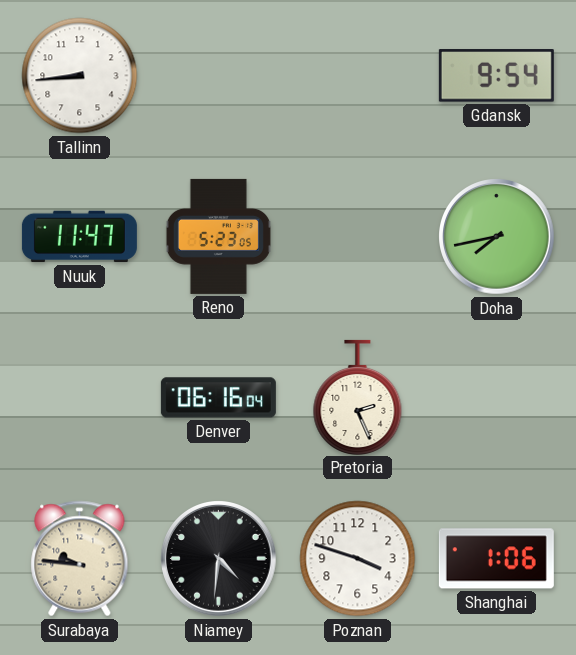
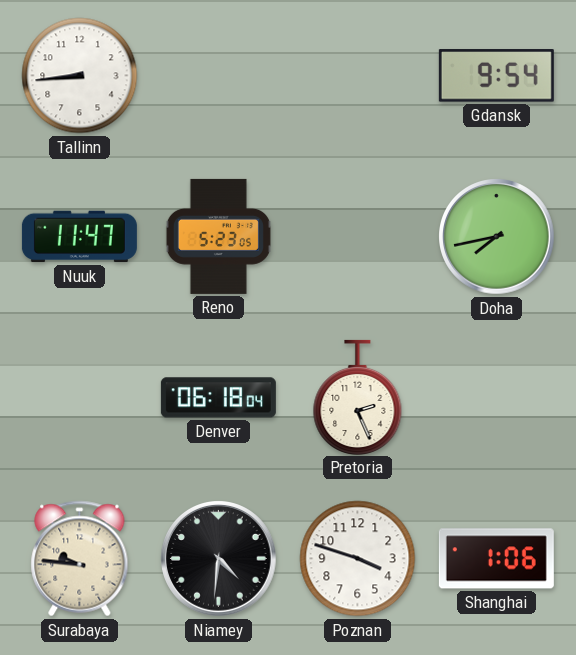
Denver: 06:16 -> 06:18 (218, 398)
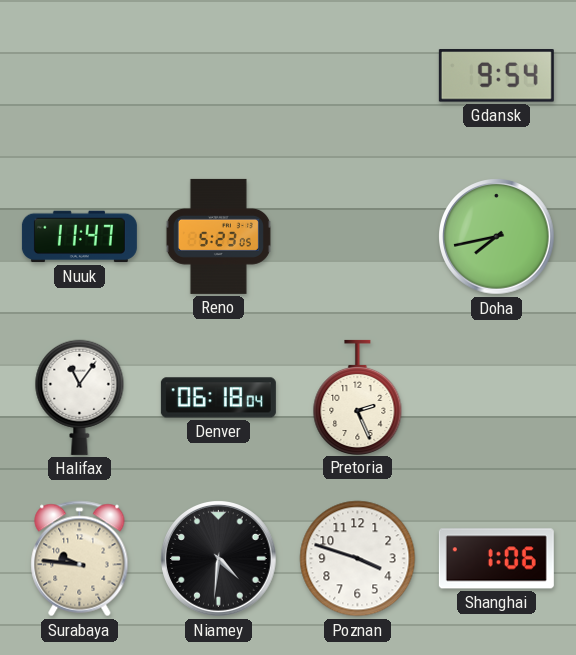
Tallinn: 8:44 -> none (80, 76)
Halifax: none -> 11:06 (80, 397)
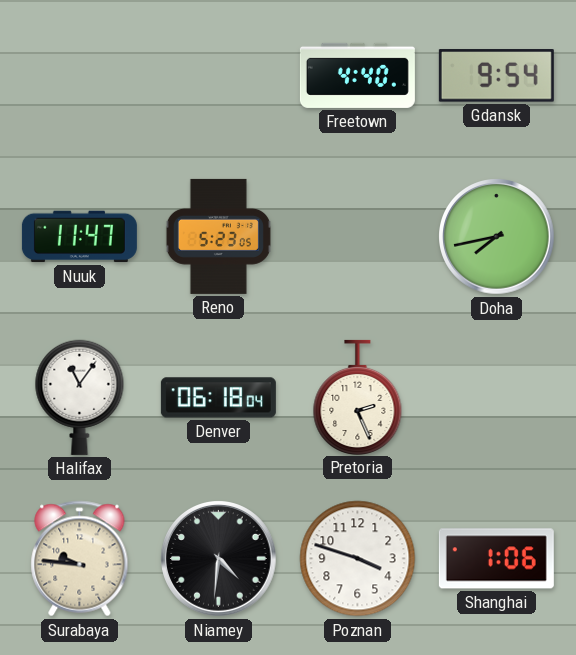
Freetown: none -> 4:40 (357, 75)
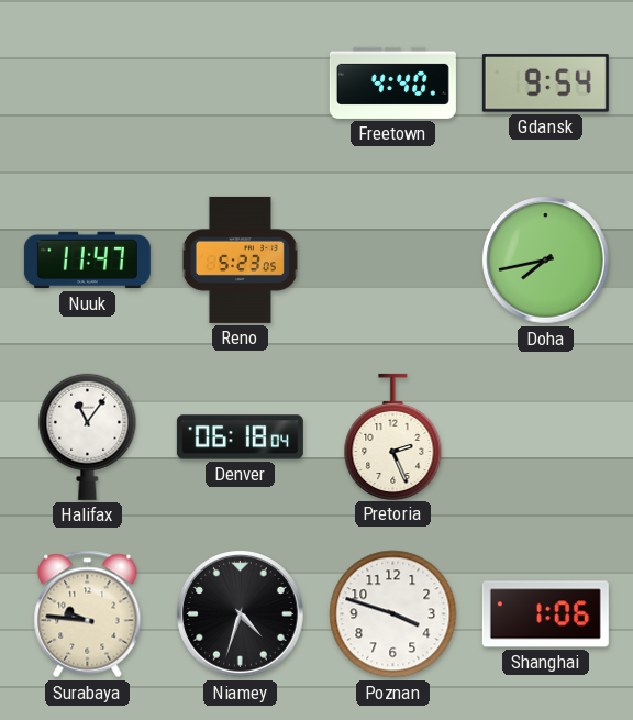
Niamey: 4:31 -> 4:33 (241, 614)
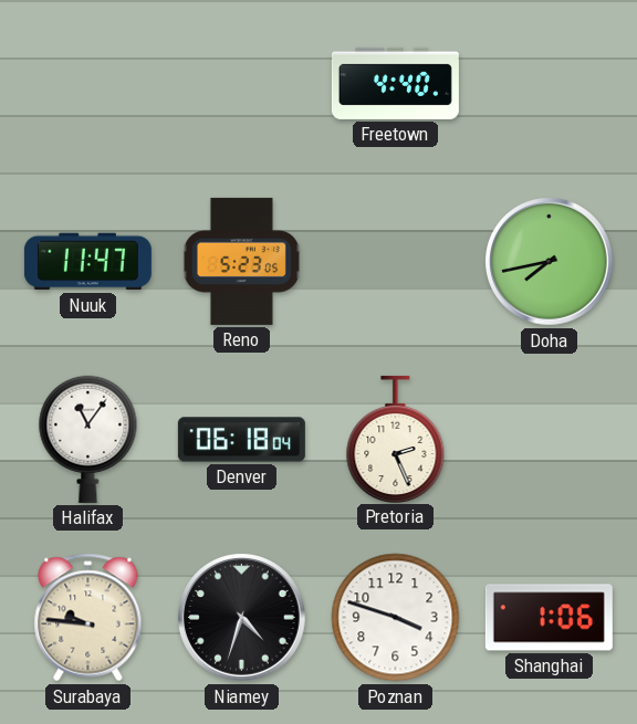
Gdansk: 9:54 -> none (545, 84)
